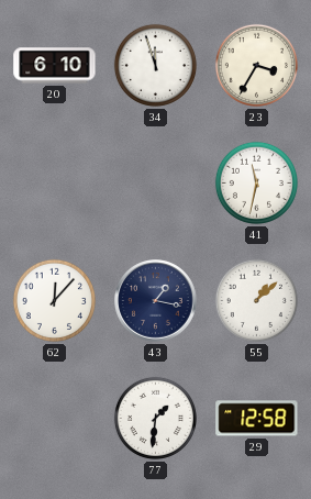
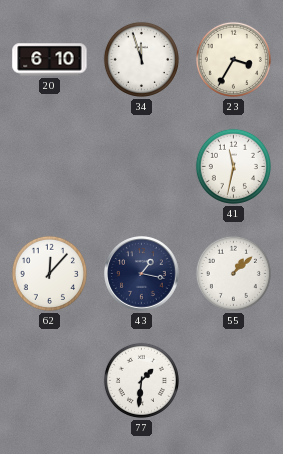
29: 12:58 -> none (257, 419)
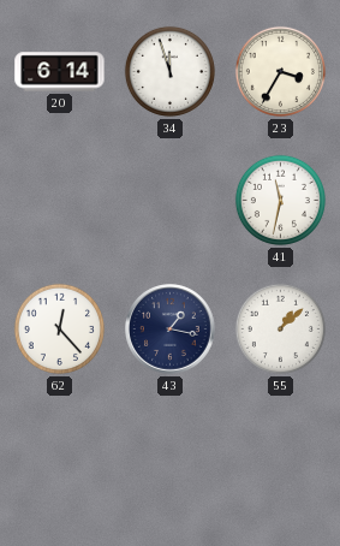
20: 6:10 -> 6:14 (60, 72)
62: 12:07 -> 12:23 (59, 328)
77: 1:31 -> none (141, 380)
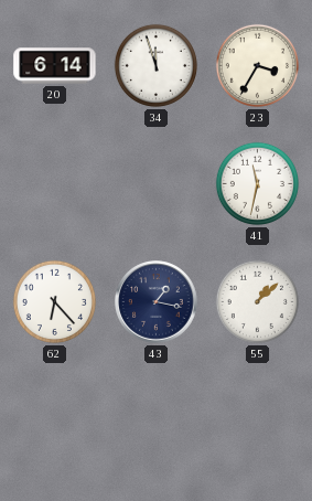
62: 12:23 -> 6:23 (54, 301)
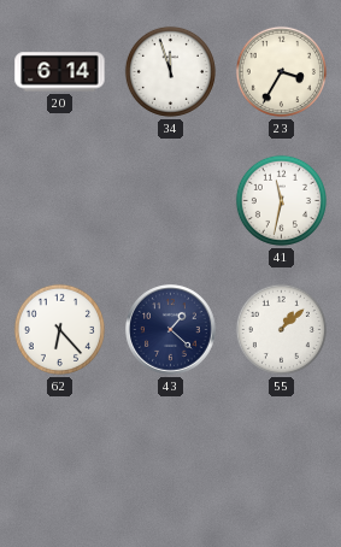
43: 1:17 -> 1:22 (171, 330)
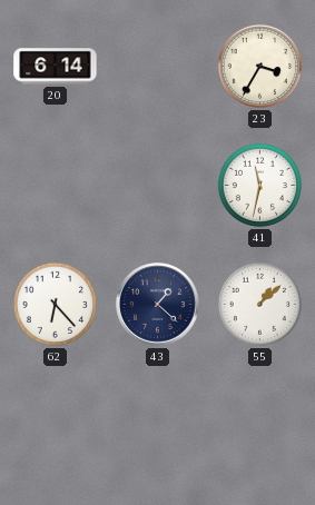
34: 11:57 -> none (170, 71)
